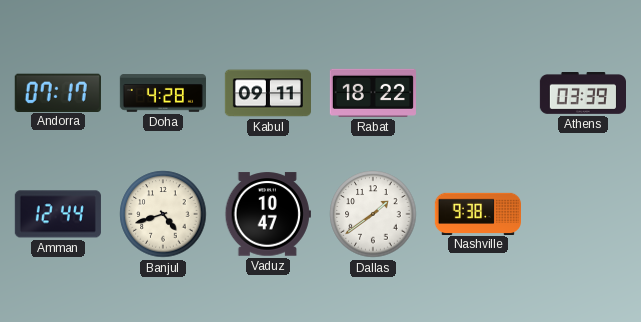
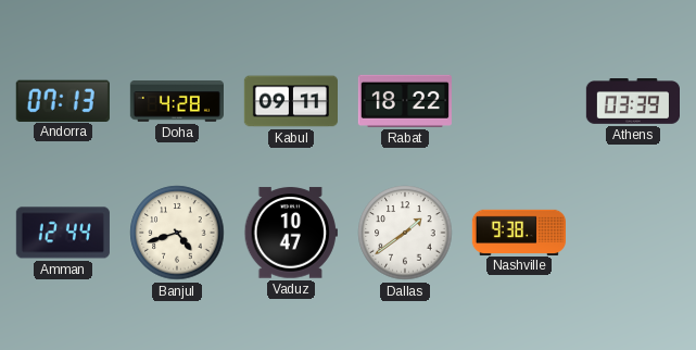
Andorra: 07:17 -> 07:13 (63, 100)
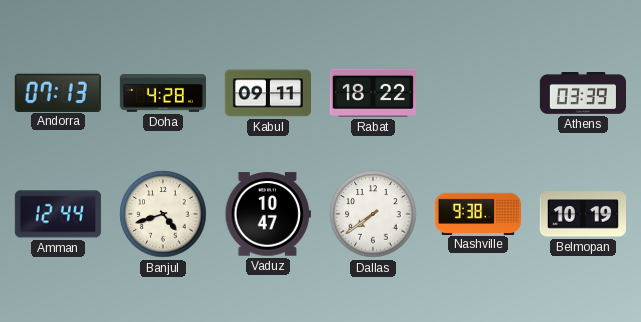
Dallas: 1:39 -> 7:39 (373, 214)
Belmopan: none -> 10:19 (583, 214)
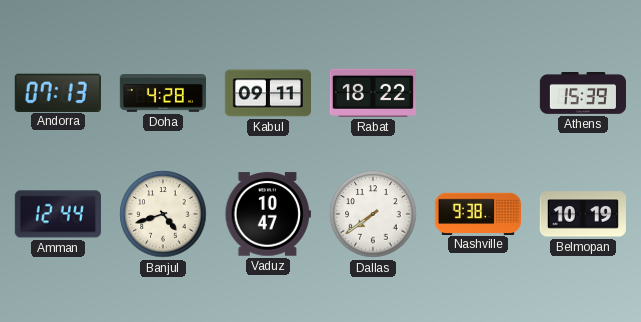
Athens: 03:39 -> 15:39 (582, 94)
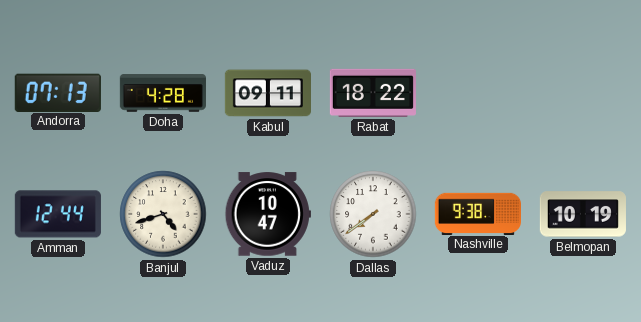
Athens: 15:39 -> none (582, 94)
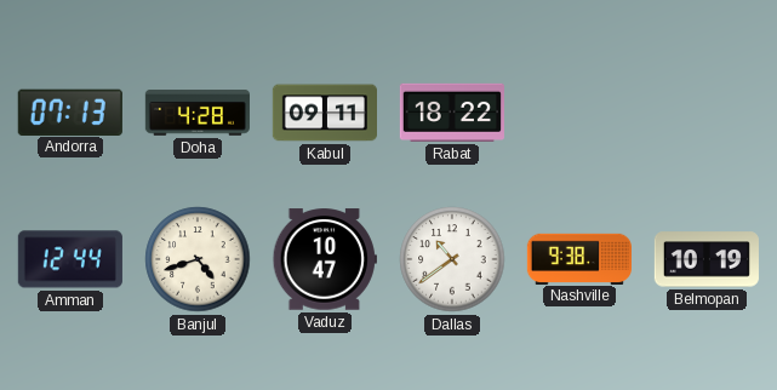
Dallas: 7:39 -> 10:39 (452, 259)
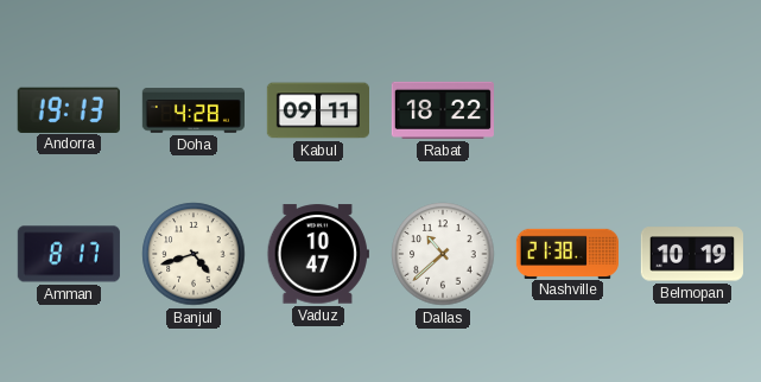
Andorra: 07:13 -> 19:13 (69, 109)
Amman: 12:44 -> 8:17 (69, 254)
Dallas: 10:39 -> 10:38 (443, 254)
Nashville: 9:38 -> 21:38 (566, 253)
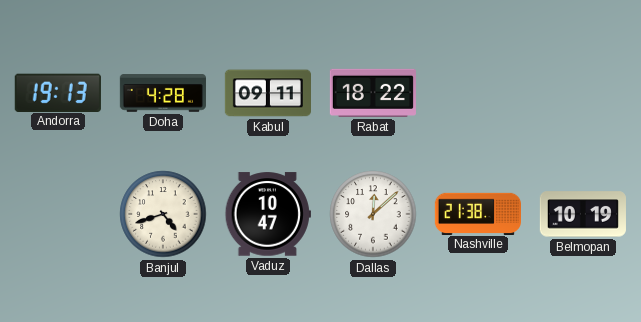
Amman: 8:17 -> none (69, 254)
Dallas: 10:38 -> 12:08 (373, 214)
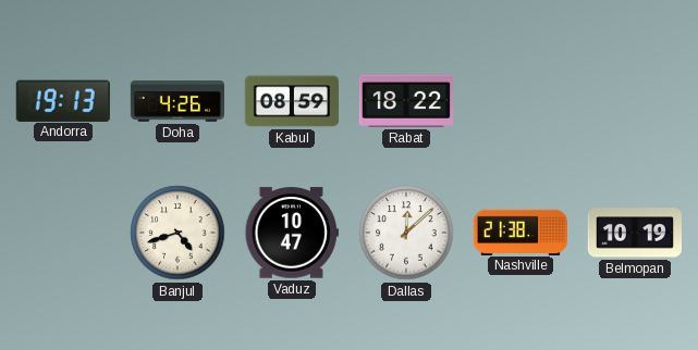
Doha: 4:28 -> 4:26 (177, 101)
Kabul: 09:11 -> 08:59 (291, 101)
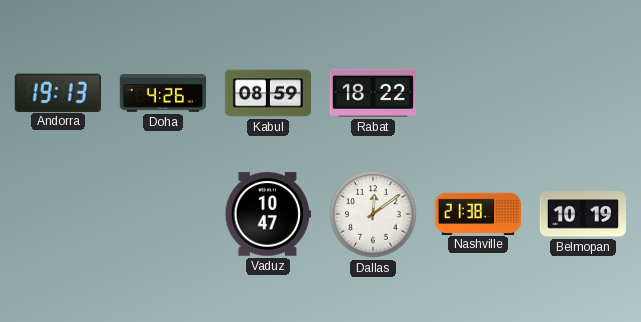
Banjul: 4:42 -> none (177, 233)
Dallas: 12:08 -> 12:09 (373, 214)
